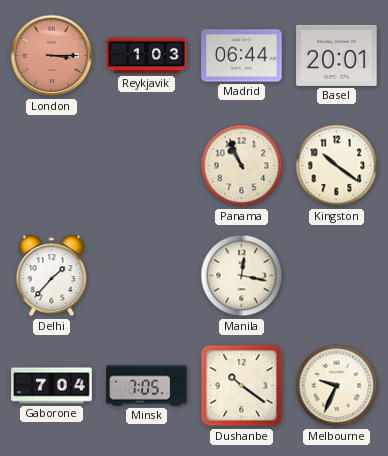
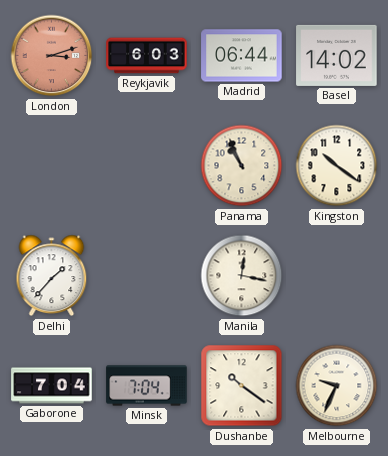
London: 3:15 -> 3:12 (52, 56)
Reykjavik: 1:03 -> 6:03 (147, 56)
Basel: 20:01 -> 14:02 (337, 55)
Minsk: 7:05 -> 7:04 (147, 386)
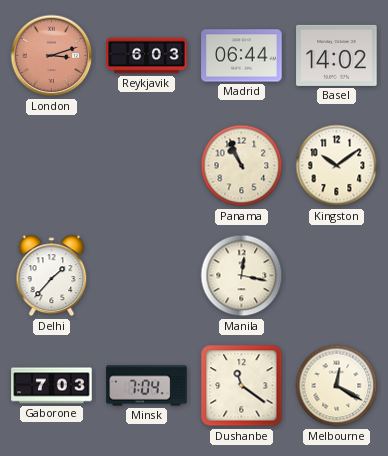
Kingston: 10:21 -> 10:09 (337, 166)
Gaborone: 7:04 -> 7:03 (52, 386)
Dushanbe: 10:21 -> 11:21 (242, 386)
Melbourne: 9:34 -> 12:20 (337, 386)
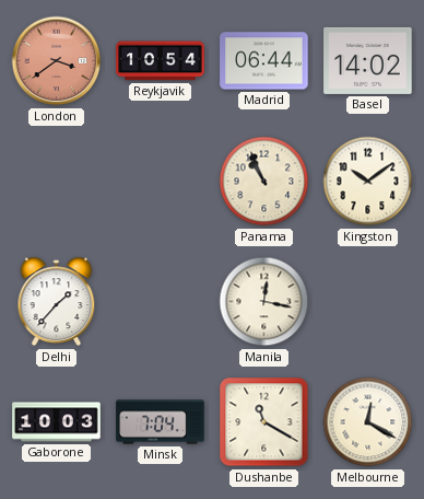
London: 3:12 -> 3:39 (57, 61)
Reykjavik: 6:03 -> 10:54 (161, 61)
Gaborone: 7:03 -> 10:03 (57, 422)
Dushanbe: 11:21 -> 11:20 (264, 422)
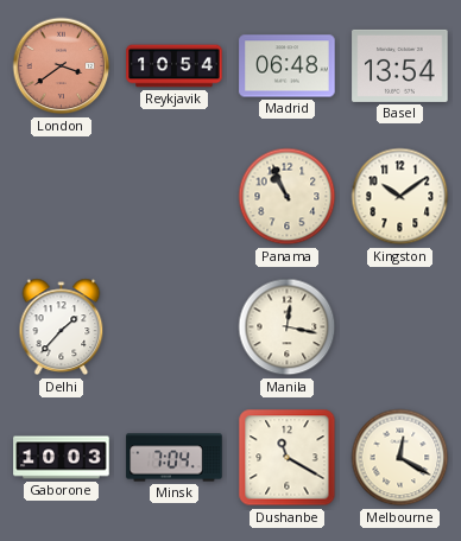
Madrid: 06:44 -> 06:48 (288, 66)
Basel: 14:02 -> 13:54 (400, 65)
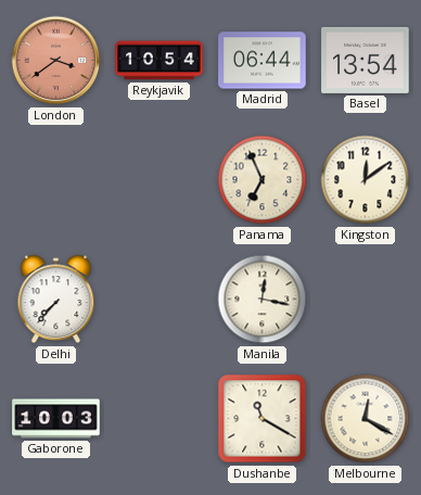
Madrid: 06:48 -> 06:44 (263, 61)
Panama: 10:56 -> 6:56 (263, 180)
Kingston: 10:09 -> 12:09 (366, 180)
Delhi: 1:37 -> 7:37 (56, 300)
Minsk: 7:04 -> none (175, 458)
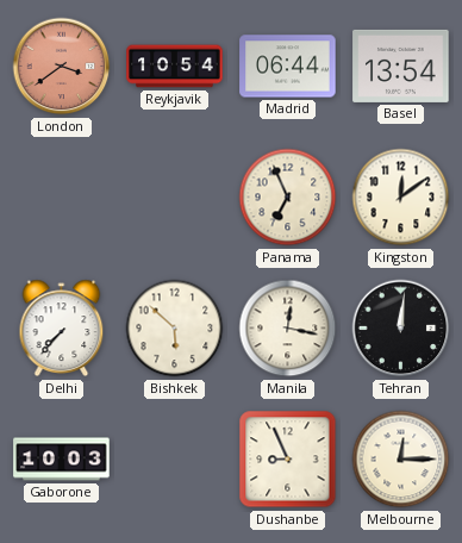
Bishkek: none -> 5:52 (175, 329)
Tehran: none -> 12:01 (401, 329)
Dushanbe: 11:20 -> 8:56 (288, 460)
Melbourne: 12:20 -> 12:15 (401, 460)
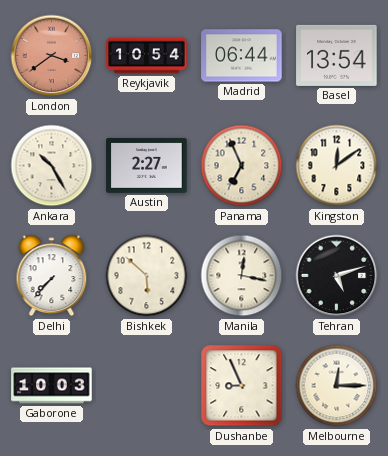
Ankara: none -> 10:25 (52, 166)
Austin: none -> 2:27 (147, 165)
Tehran: 12:01 -> 5:12 (337, 276)
